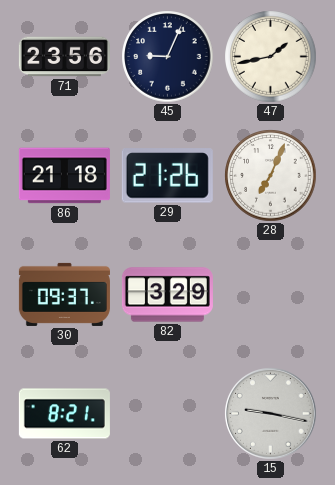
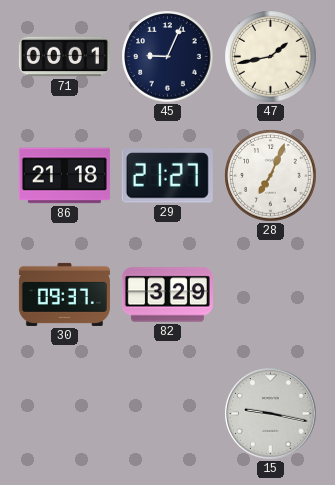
71: 23:56 -> 00:01 (64, 57)
29: 21:26 -> 21:27 (167, 176)
62: 8:21 -> none (64, 414)
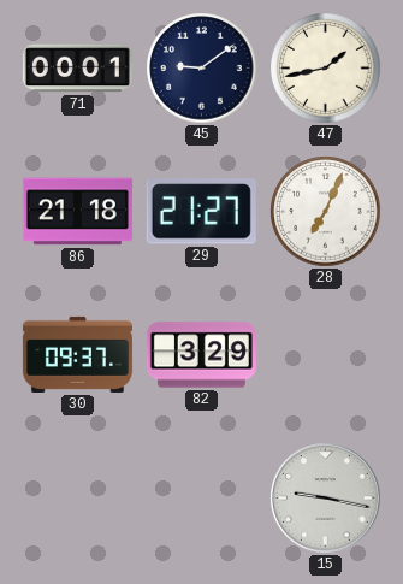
45: 9:04 -> 9:09 (202, 69)
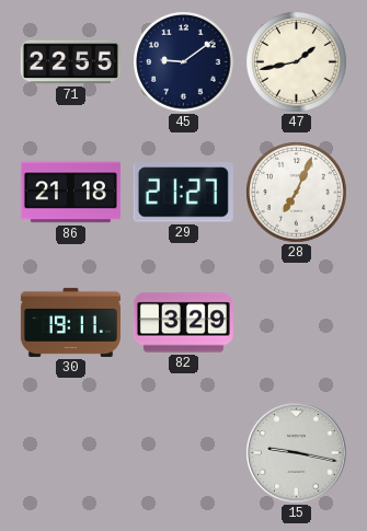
71: 00:01 -> 22:55 (70, 62)
30: 09:37 -> 19:11 (70, 322)
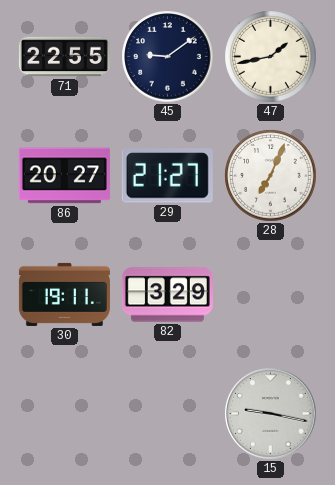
86: 21:18 -> 20:27 (64, 176)
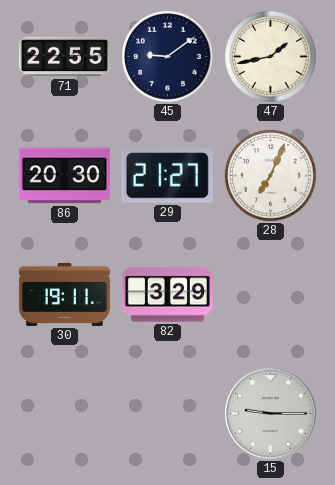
86: 20:27 -> 20:30 (64, 176)
15: 9:17 -> 9:15 (271, 414)
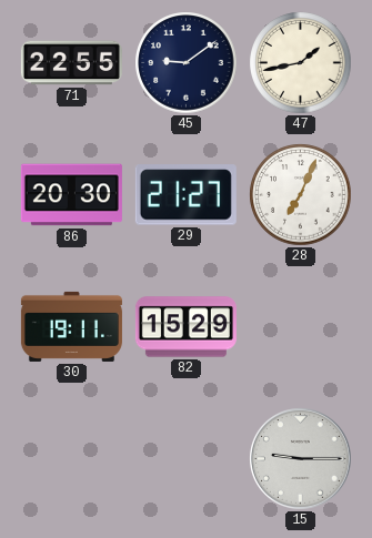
82: 3:29 -> 15:29 (185, 327)
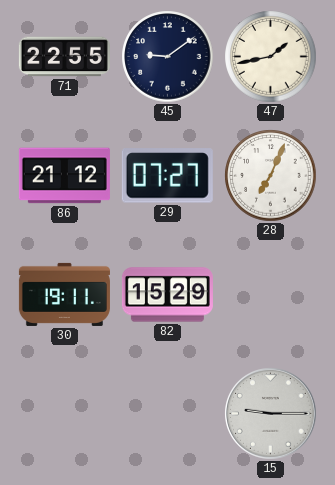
86: 20:30 -> 21:12 (64, 176)
29: 21:27 -> 07:27 (167, 176)
